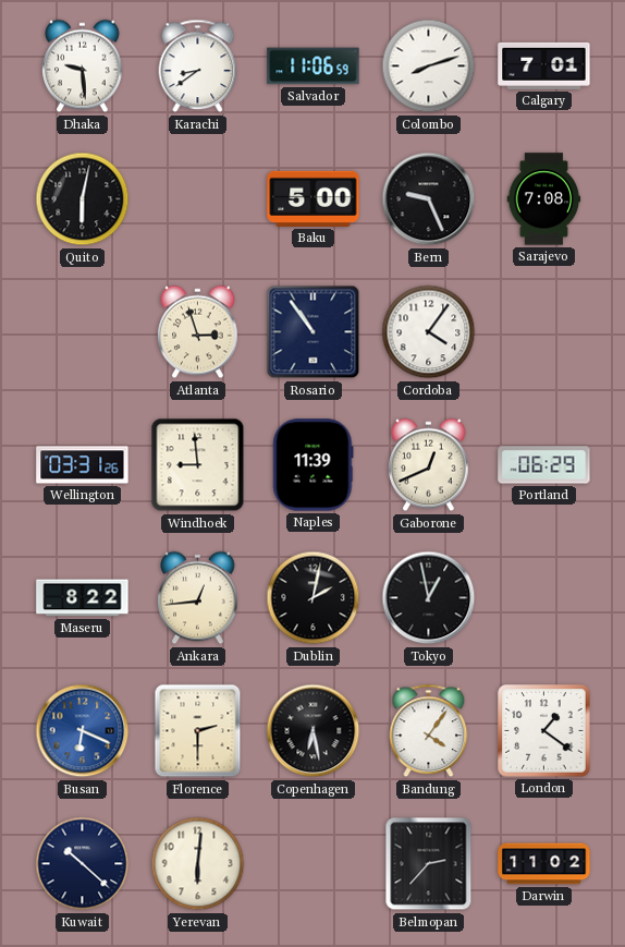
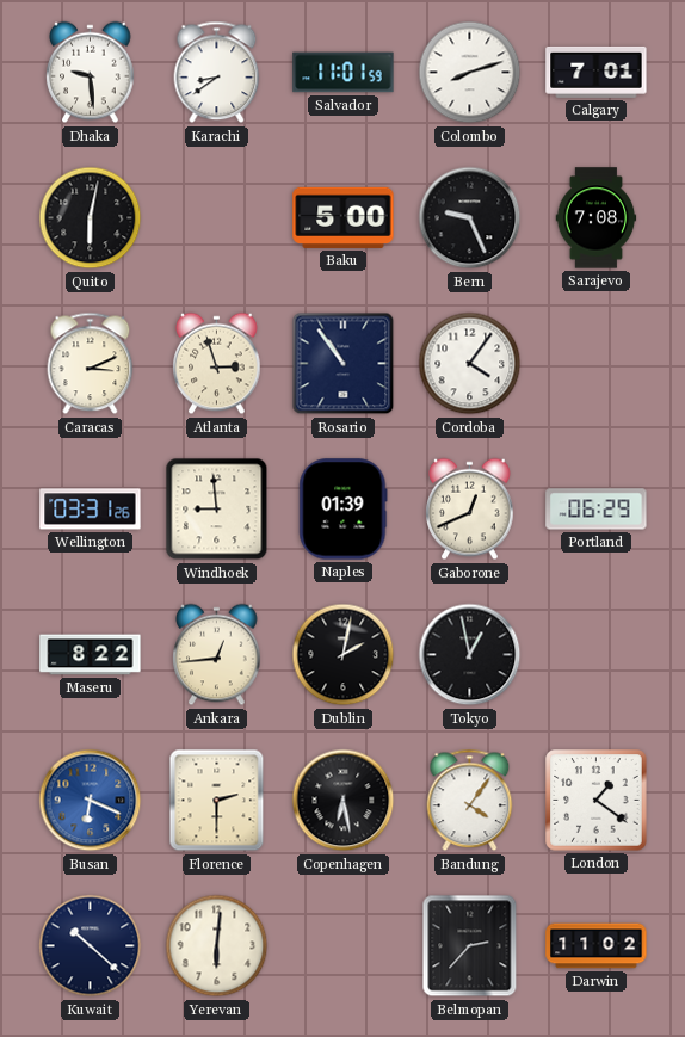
Salvador: 11:06 -> 11:01 (344, 73)
Caracas: none -> 3:11 (91, 364)
Naples: 11:39 -> 01:39 (344, 510)
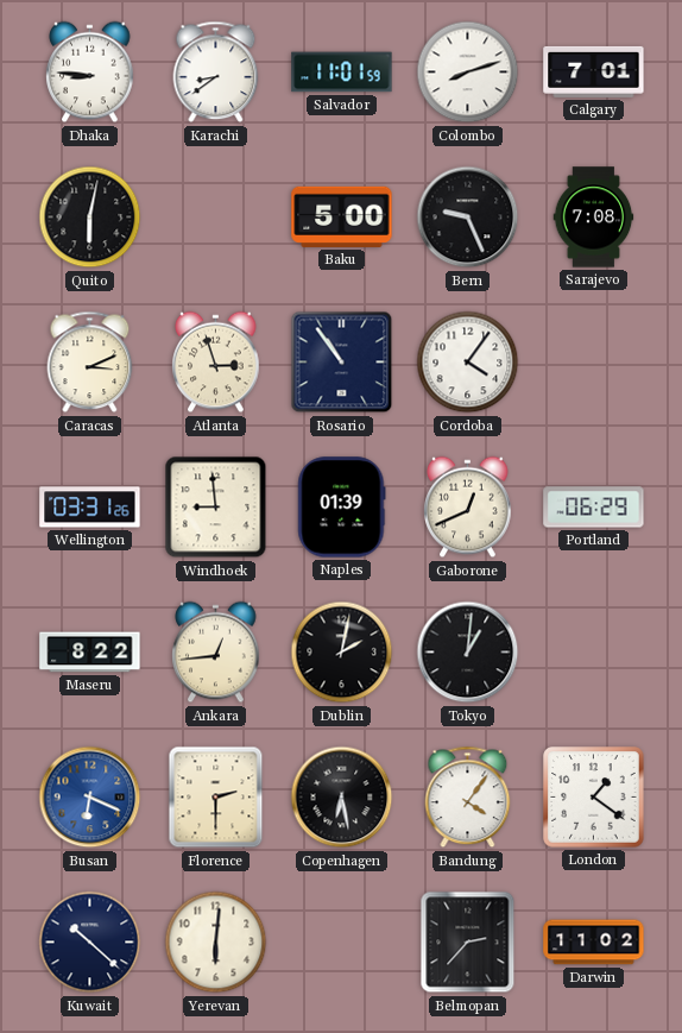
Dhaka: 9:29 -> 8:46 (90, 73)
Tokyo: 12:58 -> 1:01 (468, 653)
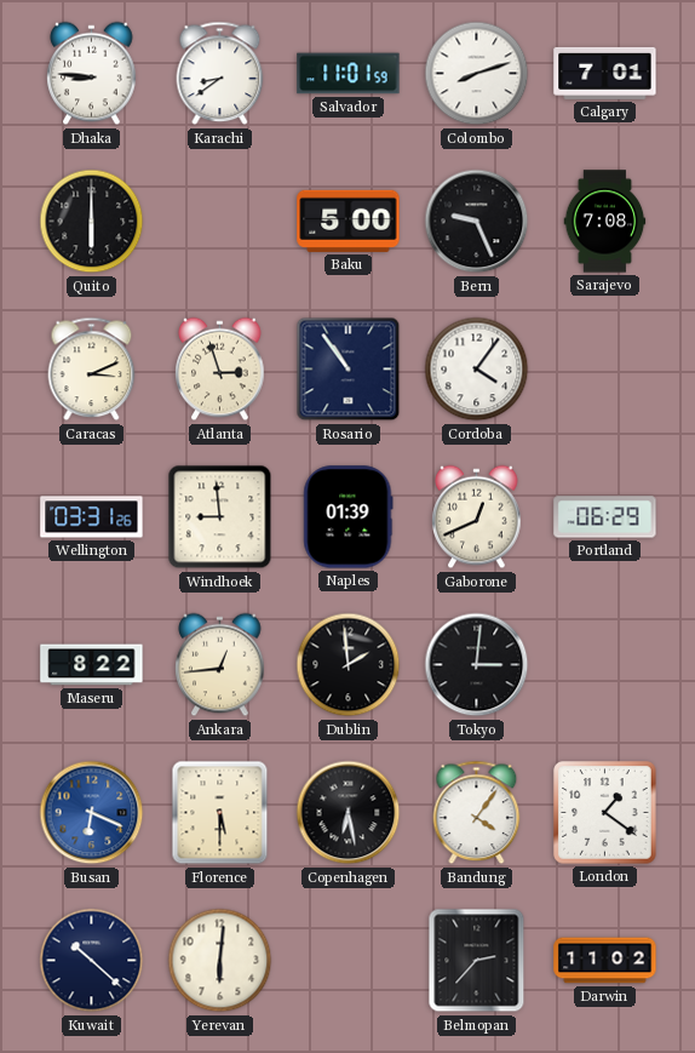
Quito: 6:02 -> 6:00 (92, 222)
Dublin: 2:02 -> 1:59 (349, 665)
Tokyo: 1:01 -> 3:01 (477, 665)
Florence: 2:30 -> 5:30 (220, 813)
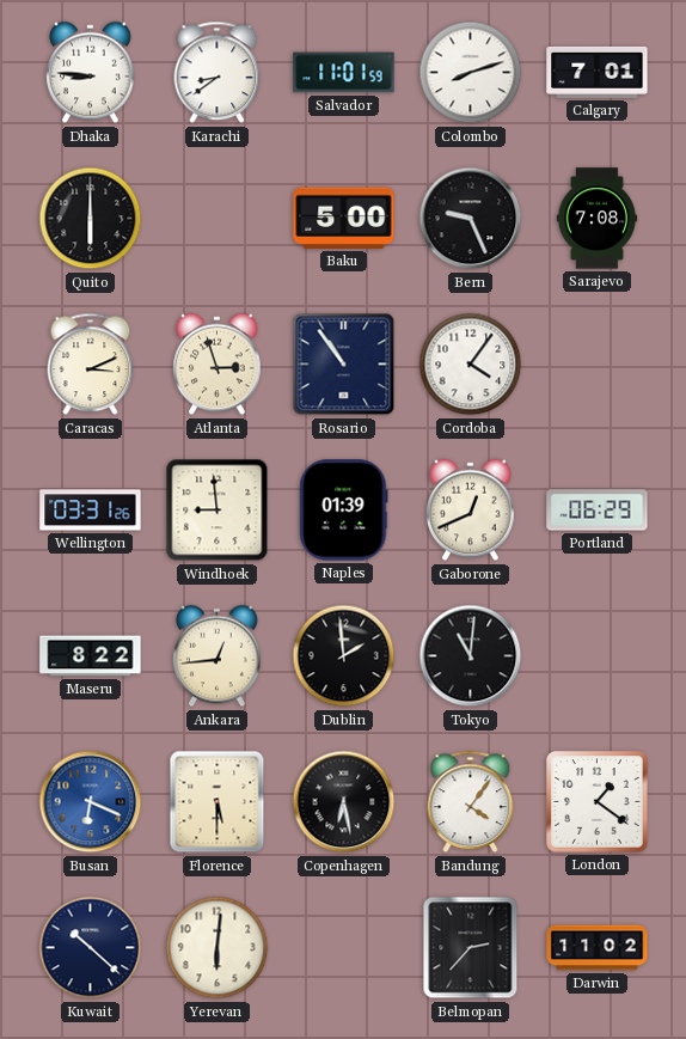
Tokyo: 3:01 -> 11:01 (471, 656)
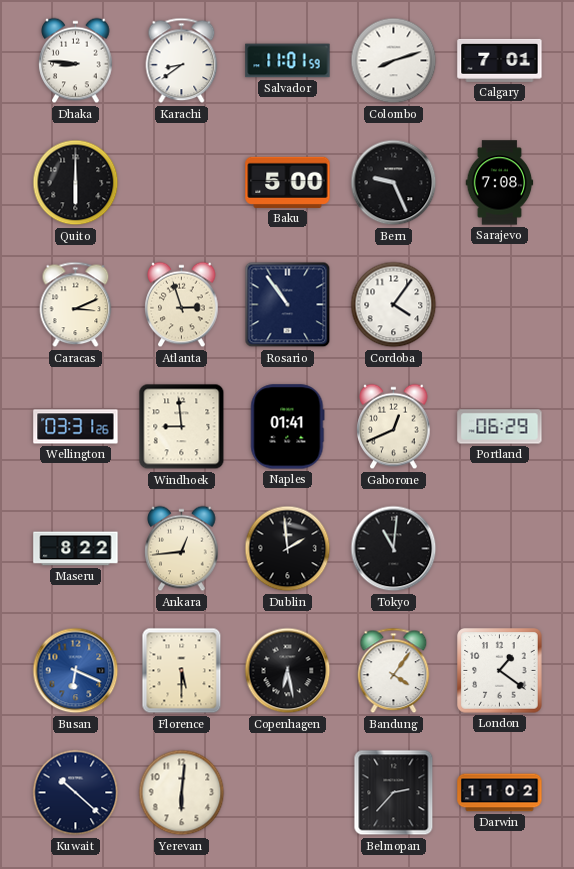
Naples: 01:39 -> 01:41 (288, 427)
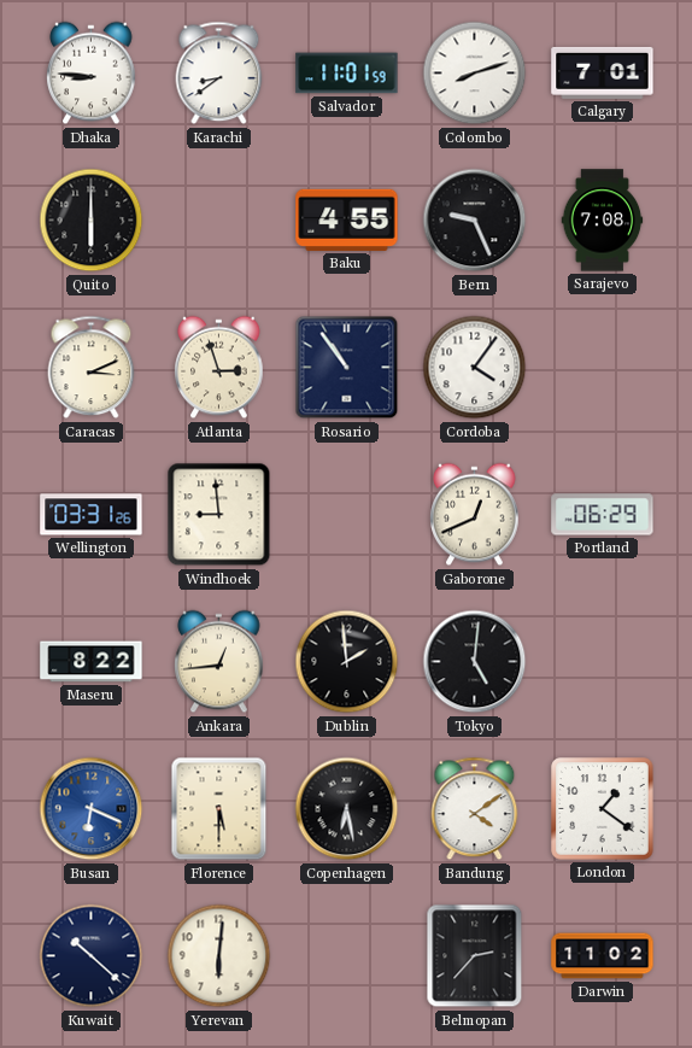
Baku: 5:00 -> 4:55 (347, 219)
Naples: 01:41 -> none (288, 427)
Tokyo: 11:01 -> 5:01 (475, 662)
Bandung: 4:06 -> 4:09 (475, 809)
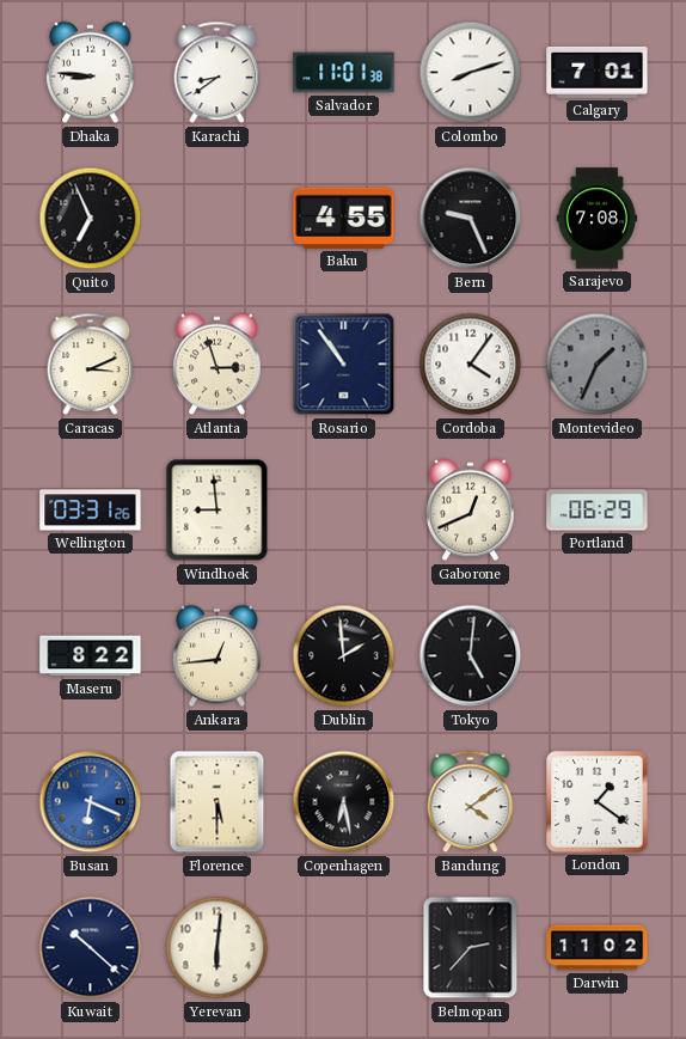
Salvador: 11:01:59 -> 11:01:38 (344, 73)
Quito: 6:00 -> 6:56 (91, 219)
Montevideo: none -> 1:34 (598, 365)
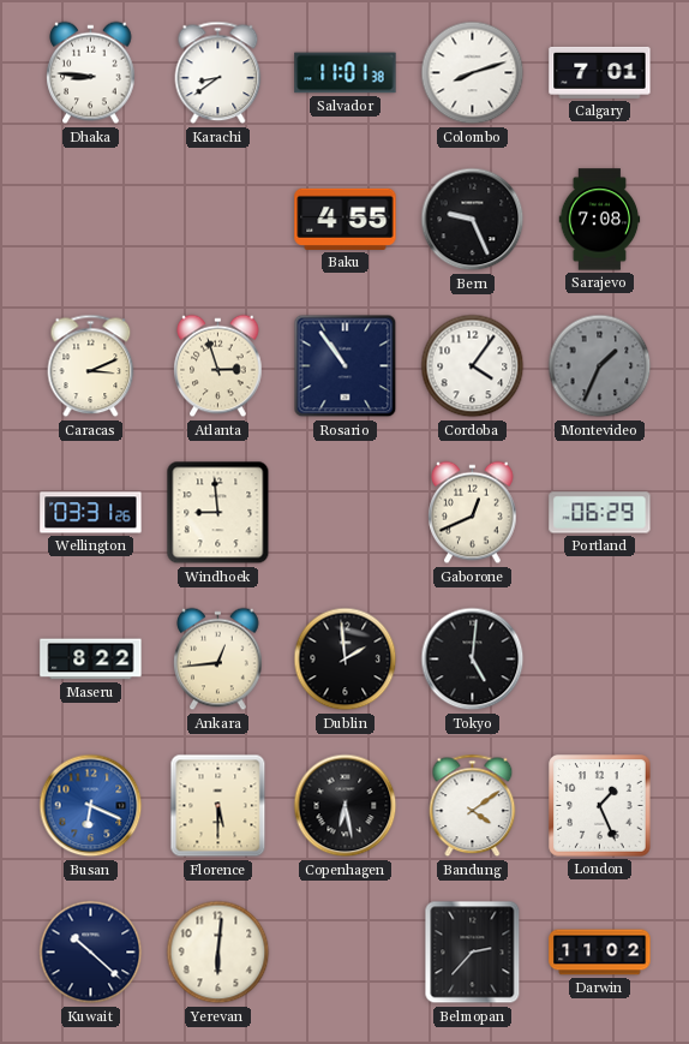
Quito: 6:56 -> none (91, 219)
London: 1:21 -> 1:26 (600, 806)
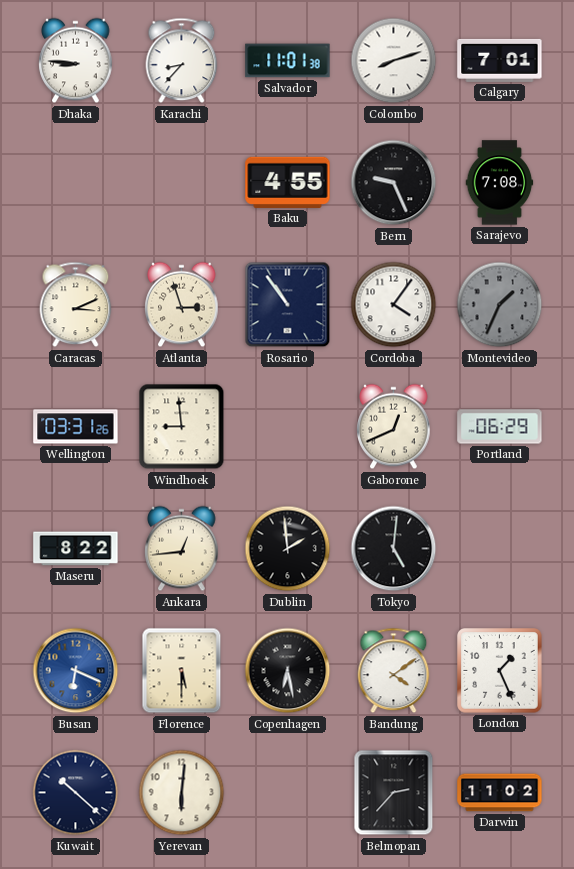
Karachi: 8:39 -> 8:37 (182, 61)
